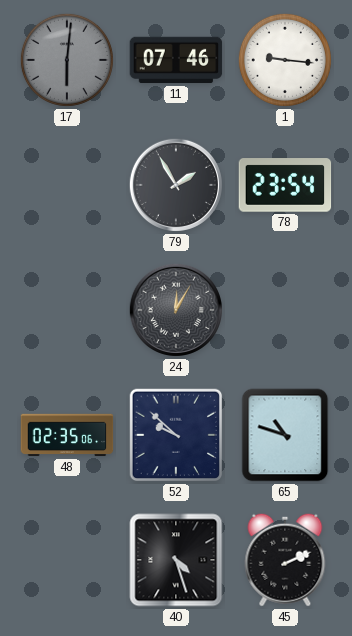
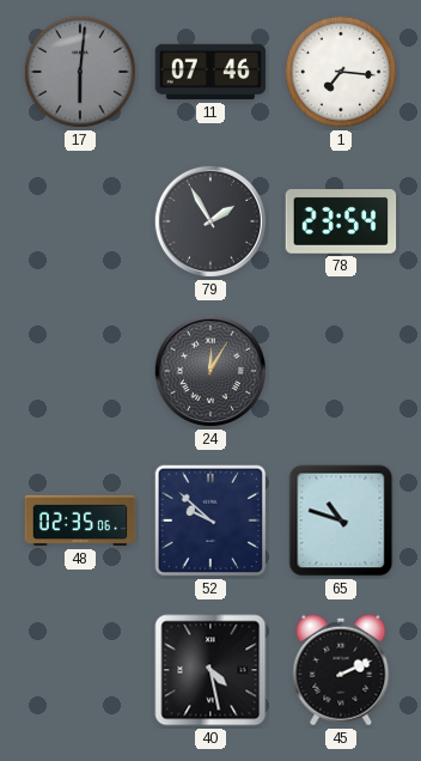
1: 9:16 -> 7:16 (341, 72)
40: 4:27 -> 4:28 (210, 670)
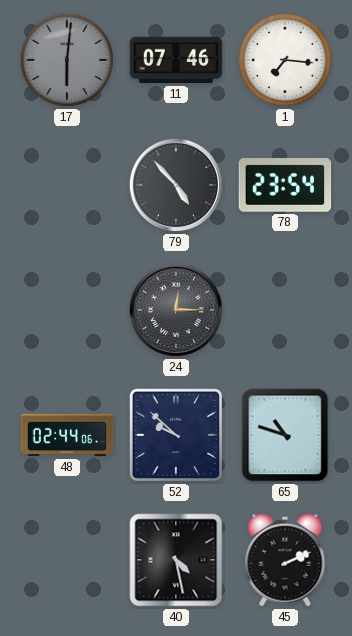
79: 1:55 -> 4:53 (176, 185)
24: 12:05 -> 12:15 (176, 310)
48: 02:35 -> 02:44 (67, 435)
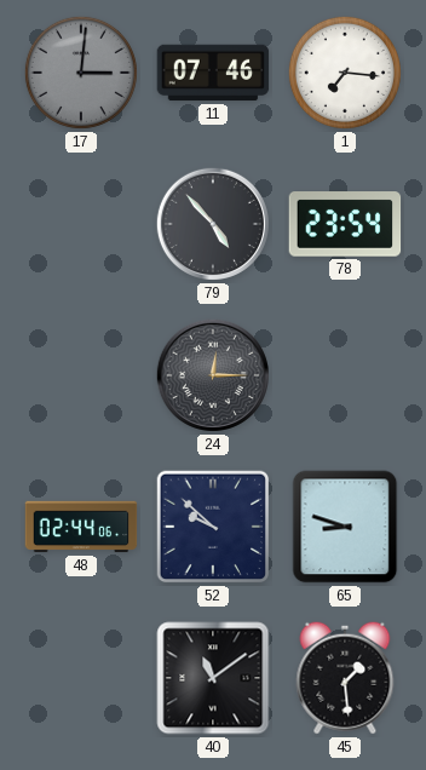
17: 6:01 -> 3:01 (81, 73)
65: 10:48 -> 8:48 (345, 527)
40: 4:28 -> 11:09 (213, 678)
45: 2:11 -> 1:29 (345, 678)
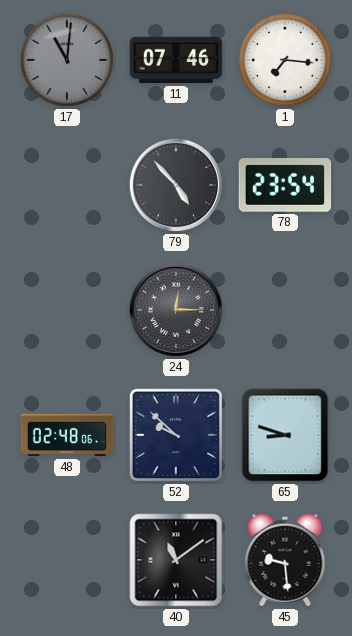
17: 3:01 -> 11:01 (67, 60)
48: 02:44 -> 02:48 (67, 435)
45: 1:29 -> 9:29 (285, 560)
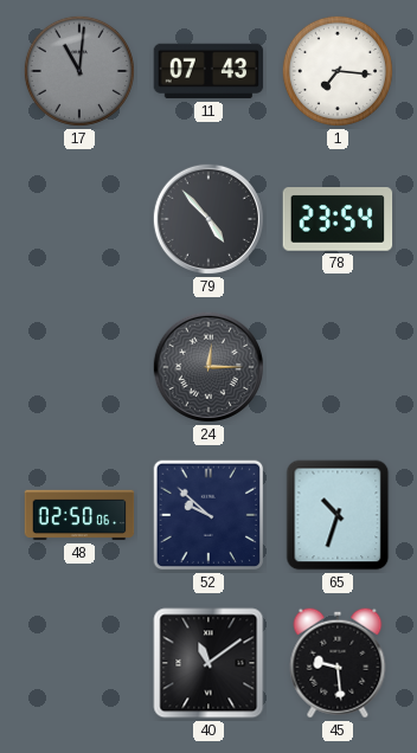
11: 07:46 -> 07:43 (208, 71)
48: 02:48 -> 02:50 (79, 515)
65: 8:48 -> 10:33 (338, 515)
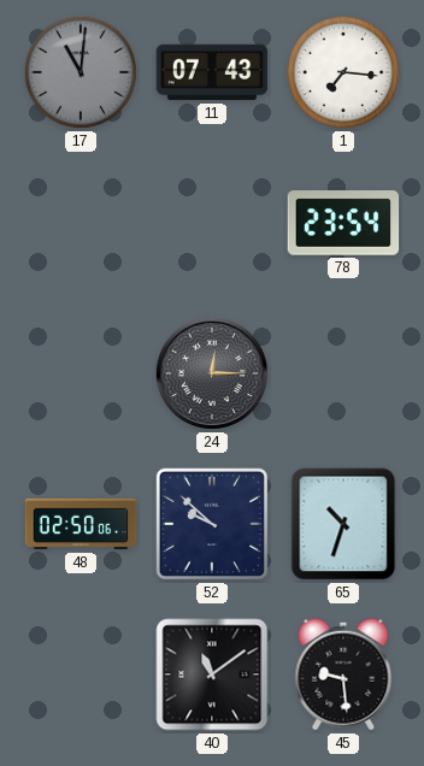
79: 4:53 -> none (208, 219)
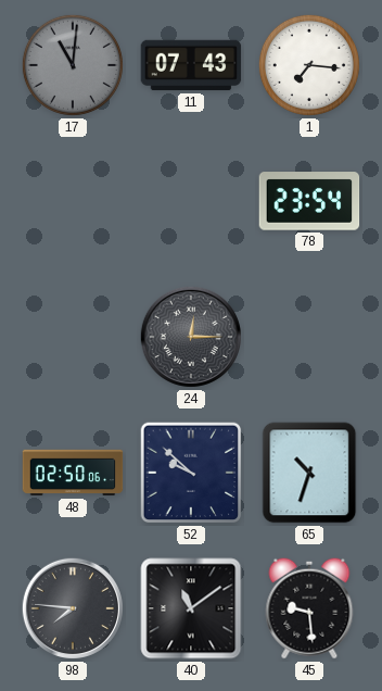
98: none -> 7:46 (73, 608)
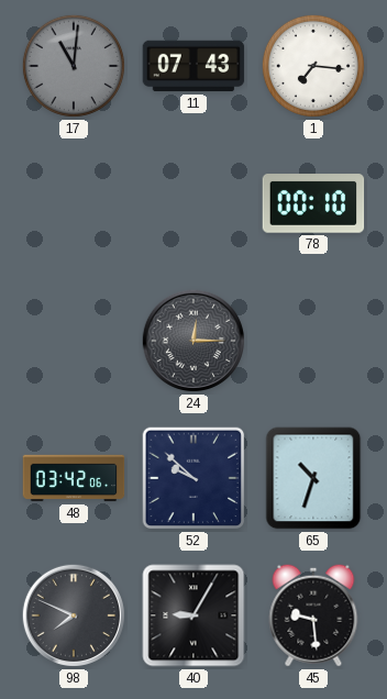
78: 23:54 -> 00:10 (313, 203)
48: 02:50 -> 03:42 (74, 478)
98: 7:46 -> 7:49 (74, 615)
40: 11:09 -> 9:05 (193, 615)
